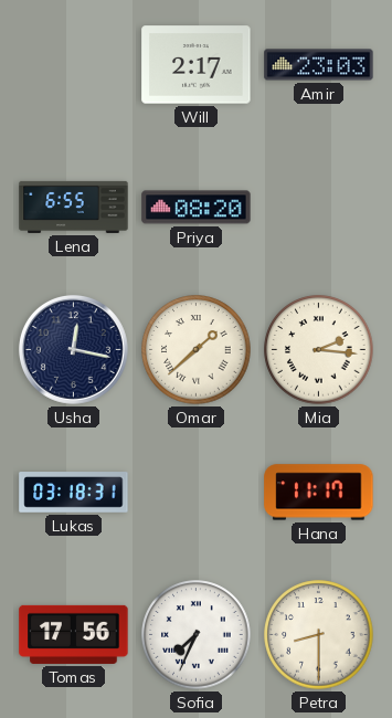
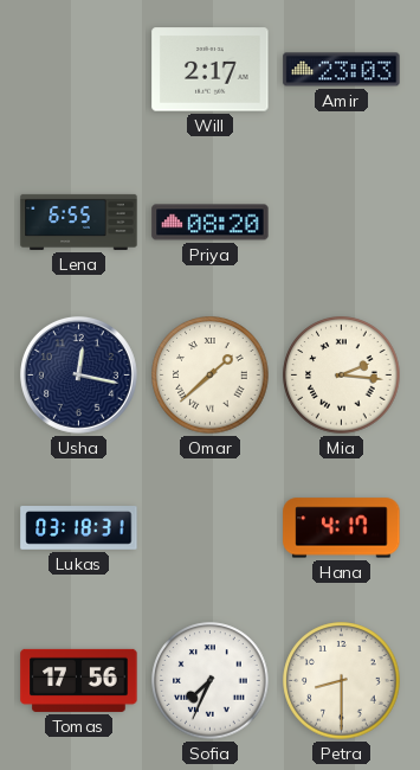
Hana: 11:17 -> 4:17 (342, 528)
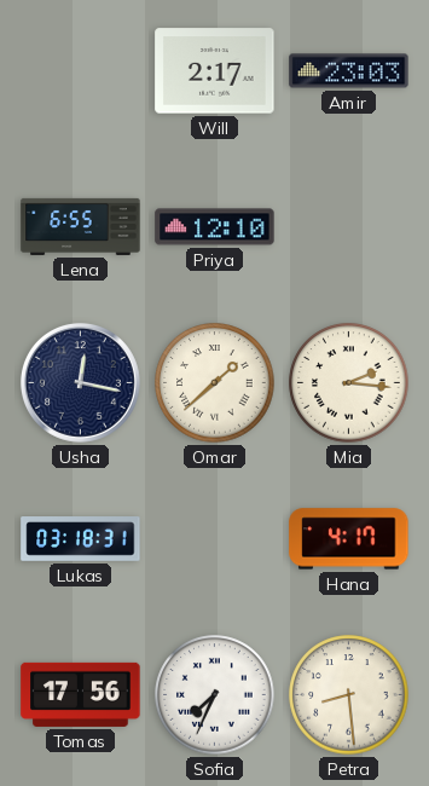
Priya: 08:20 -> 12:10 (215, 227)
Petra: 8:30 -> 8:29 (349, 695)
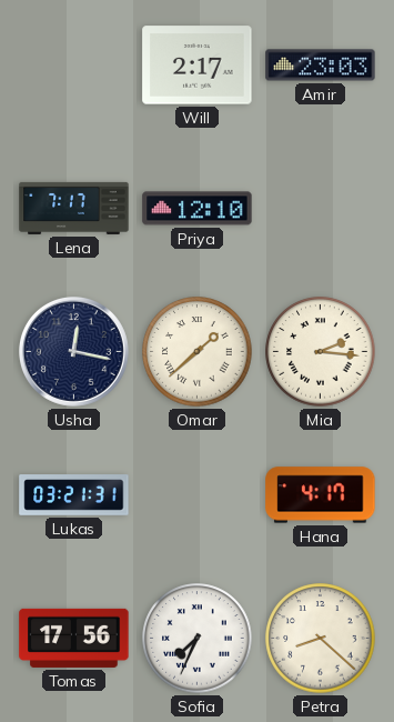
Lena: 6:55 -> 7:17 (74, 208)
Lukas: 03:18 -> 03:21 (74, 495)
Petra: 8:29 -> 8:22 (321, 639)
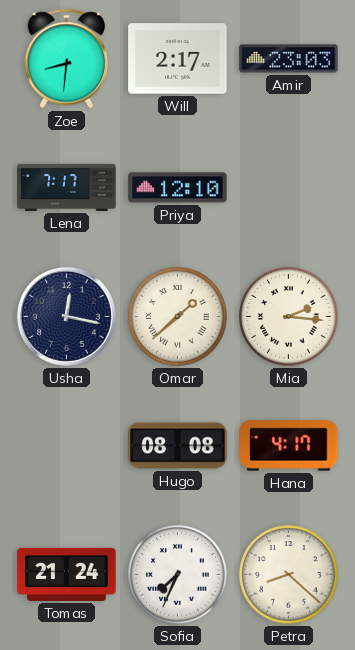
Zoe: none -> 8:31 (67, 59)
Lukas: 03:21 -> none (74, 495)
Hugo: none -> 08:08 (178, 446)
Tomas: 17:56 -> 21:24 (67, 574)
